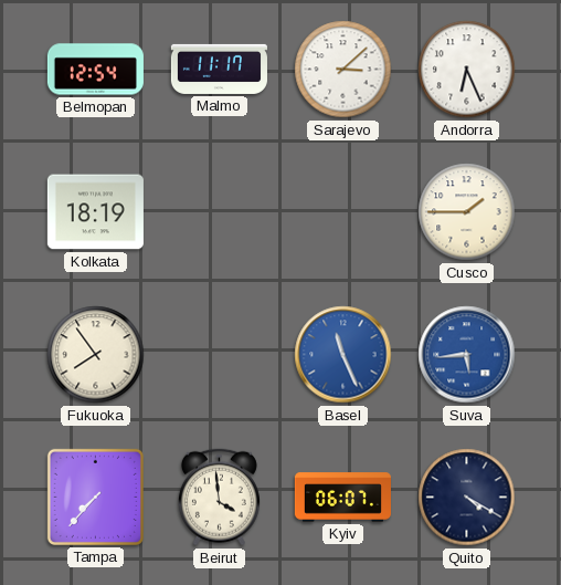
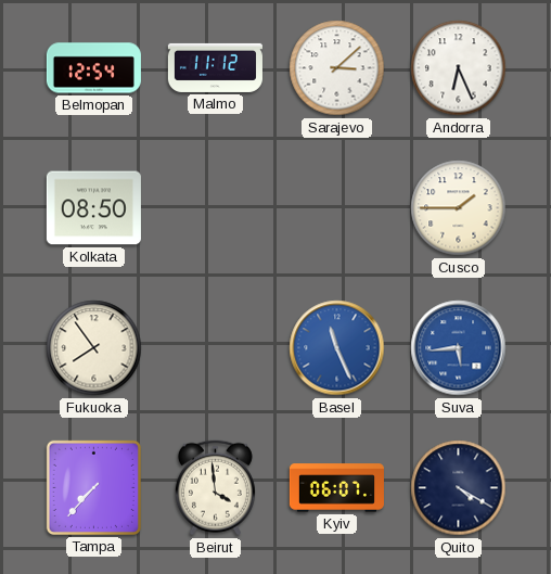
Malmo: 11:17 -> 11:12 (215, 67)
Kolkata: 18:19 -> 08:50 (93, 208)
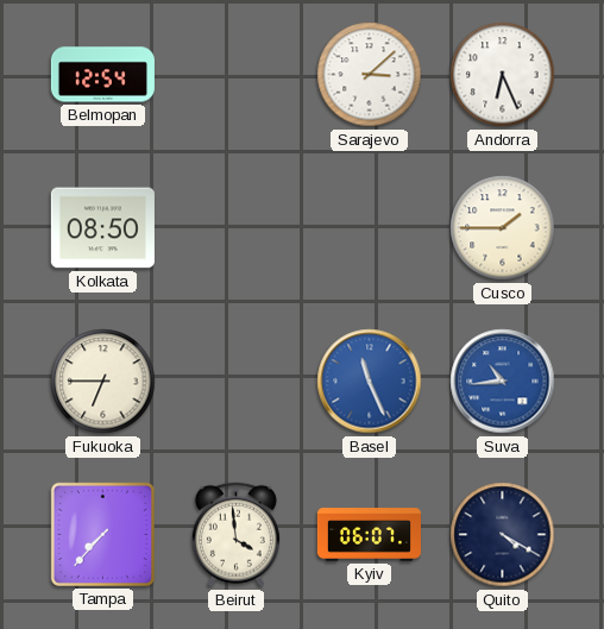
Malmo: 11:12 -> none (215, 67)
Fukuoka: 7:54 -> 6:45 (103, 382)
Suva: 5:44 -> 10:44 (503, 382)
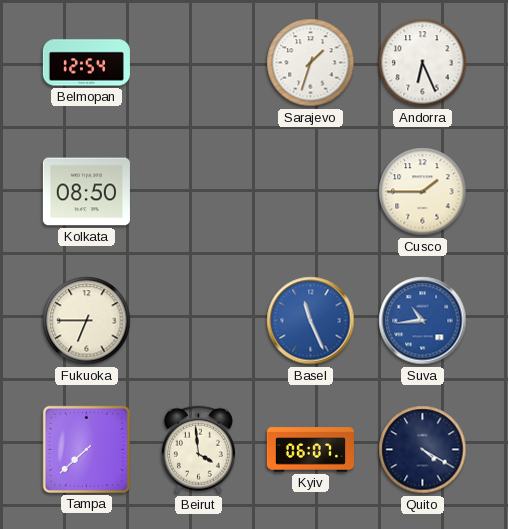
Sarajevo: 3:08 -> 1:33 (311, 63)
Tampa: 7:37 -> 7:38 (86, 449)
